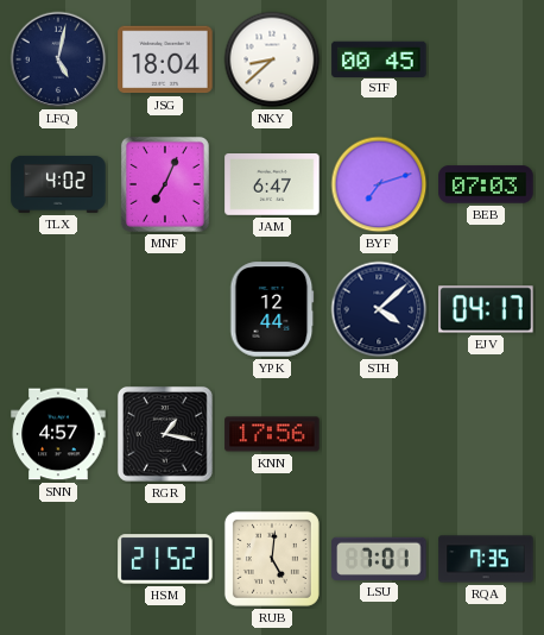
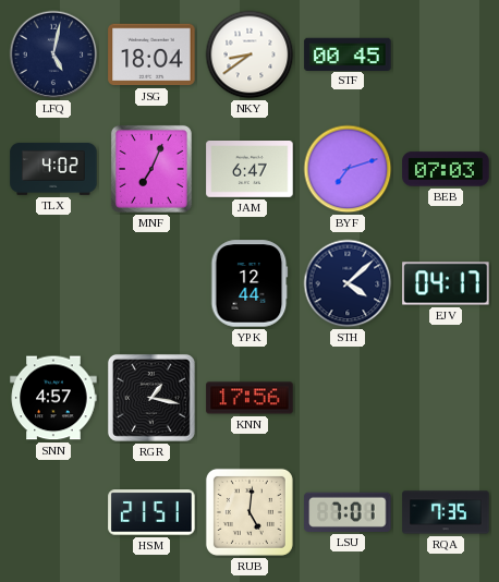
NKY: 8:38 -> 8:39 (249, 54)
HSM: 21:52 -> 21:51 (151, 512)
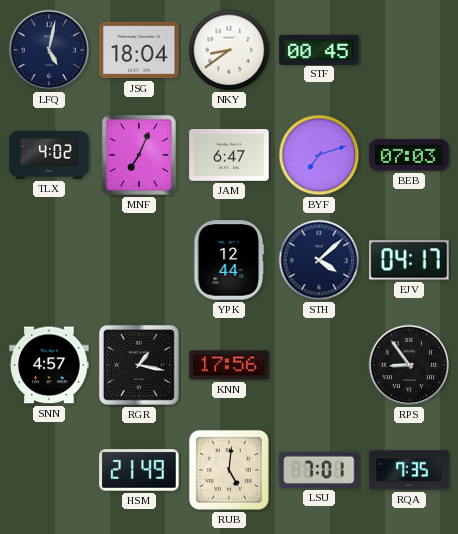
RPS: none -> 8:54 (409, 365)
HSM: 21:51 -> 21:49 (139, 470)
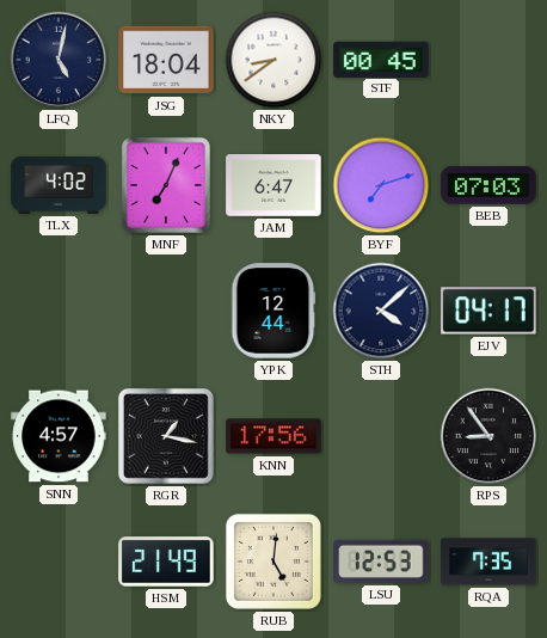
LSU: 7:01 -> 12:53 (381, 562)
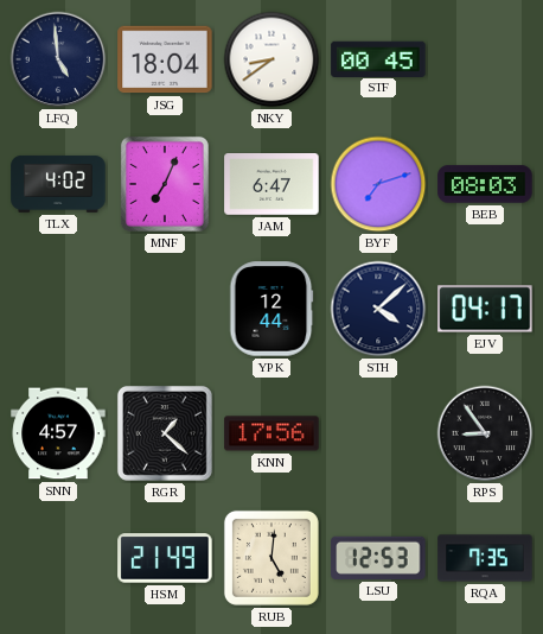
LFQ: 5:02 -> 4:59 (58, 59)
BEB: 07:03 -> 08:03 (485, 184)
RGR: 1:17 -> 1:22 (165, 433)
